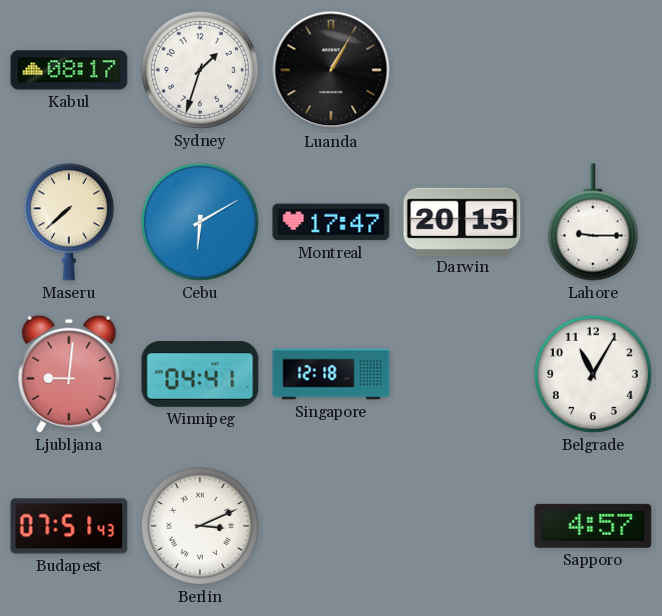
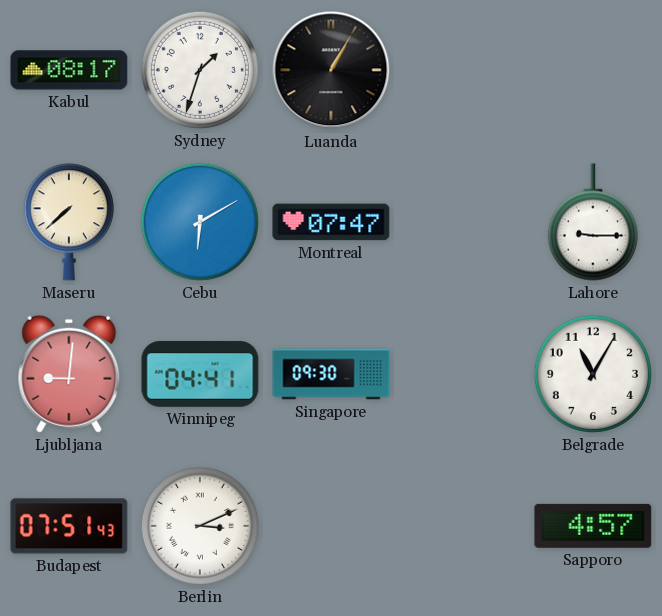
Montreal: 17:47 -> 07:47 (331, 222)
Darwin: 20:15 -> none (462, 221)
Singapore: 12:18 -> 09:30 (331, 374)
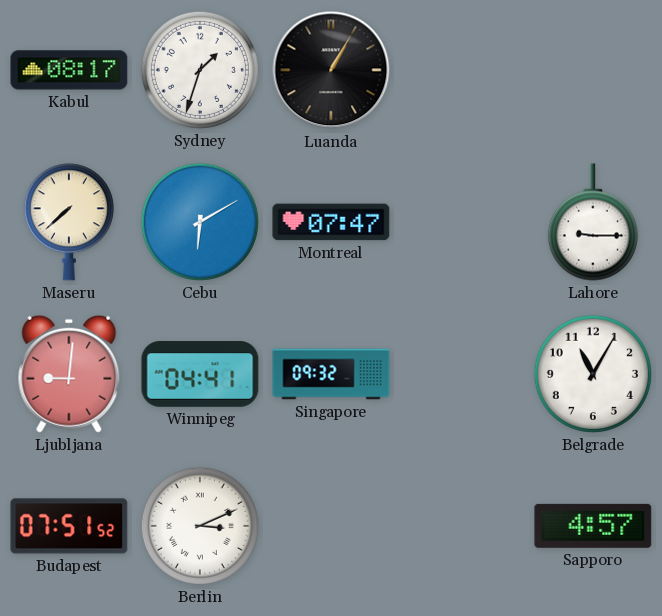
Singapore: 09:30 -> 09:32 (331, 374)
Budapest: 07:51:43 -> 07:51:52 (69, 526)
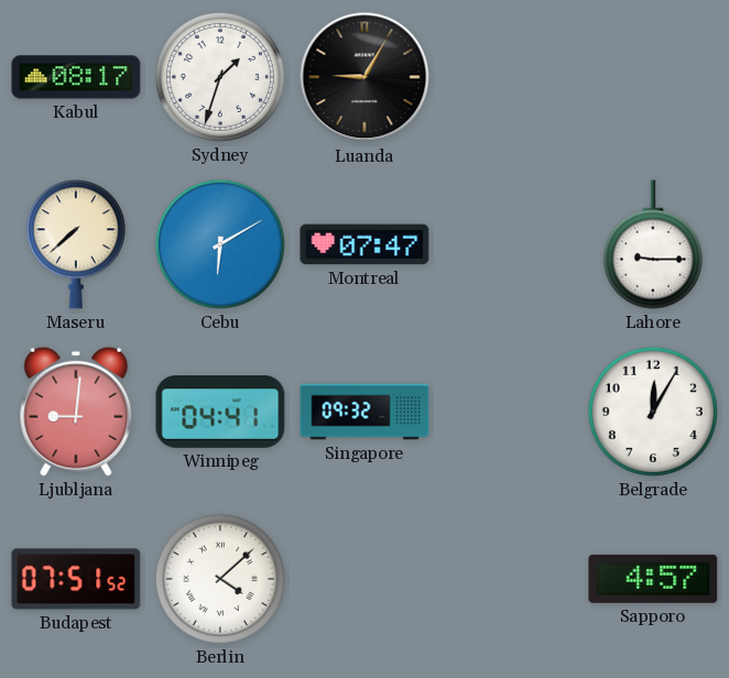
Luanda: 1:05 -> 9:05 (364, 77)
Belgrade: 11:05 -> 12:05 (653, 412)
Berlin: 3:11 -> 4:08 (220, 579)
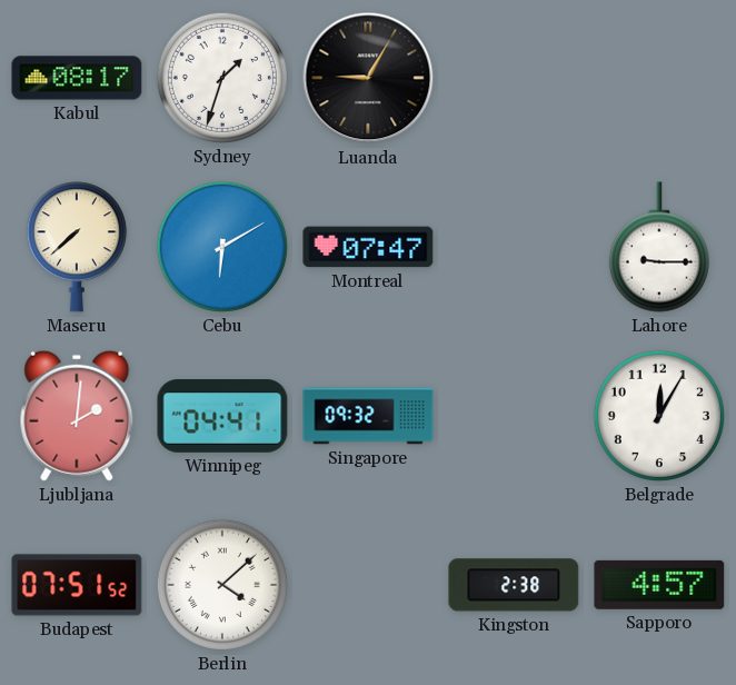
Ljubljana: 9:01 -> 2:01 (77, 416)
Kingston: none -> 2:38 (514, 585)
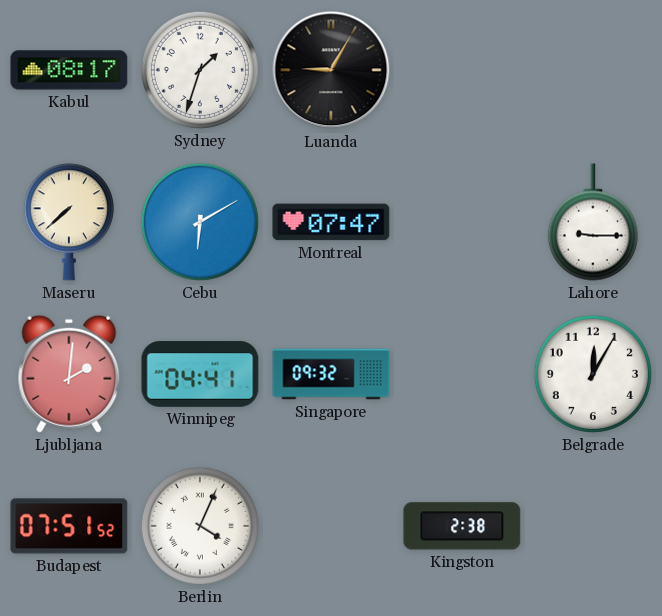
Berlin: 4:08 -> 4:04 (200, 526)
Sapporo: 4:57 -> none (659, 585)
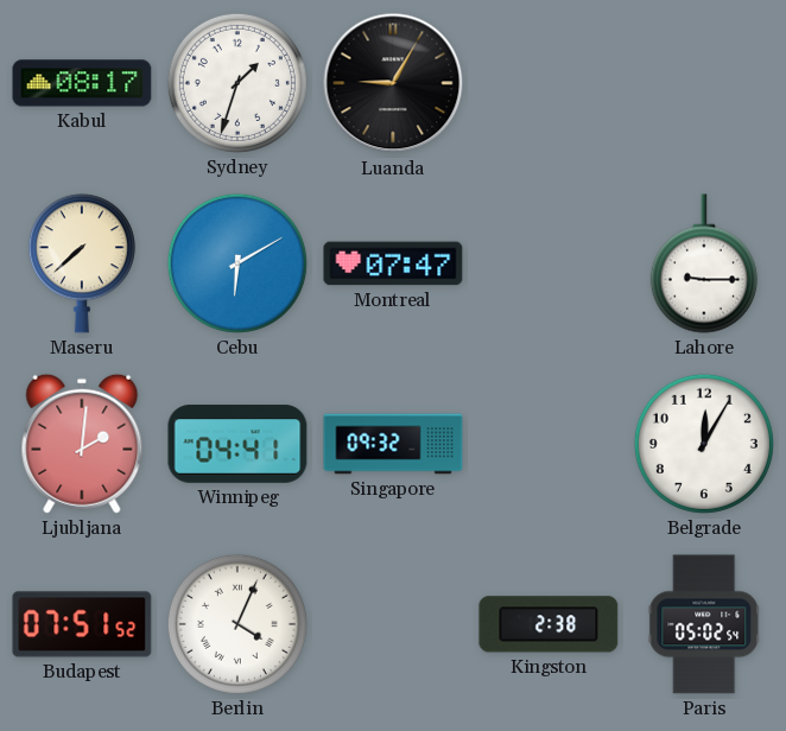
Paris: none -> 05:02 (704, 624)
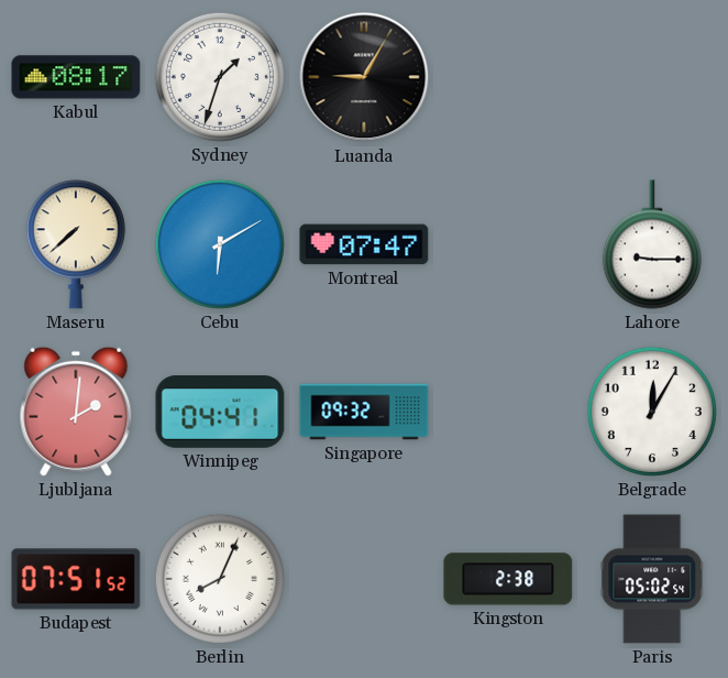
Berlin: 4:04 -> 8:04 (220, 579)
